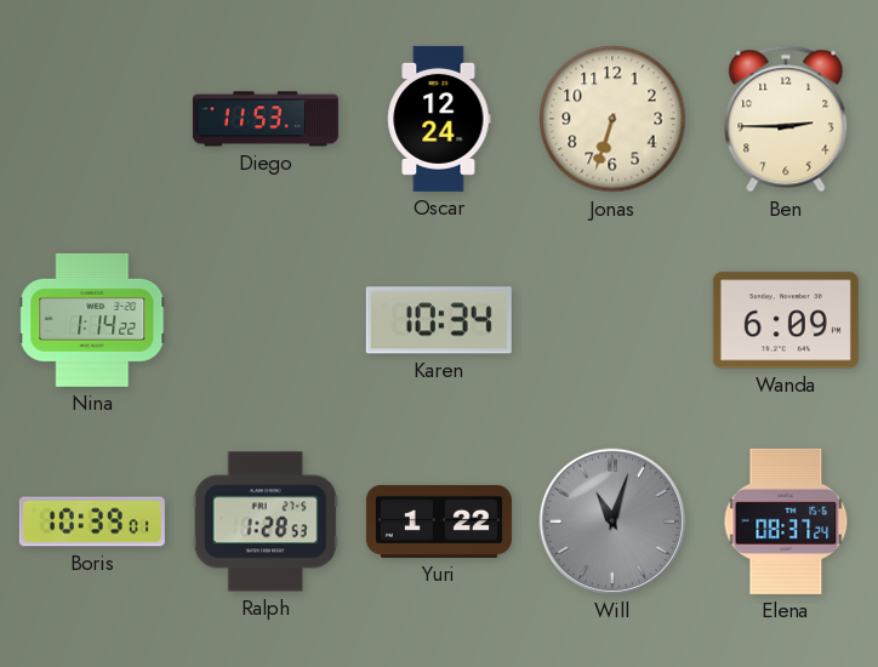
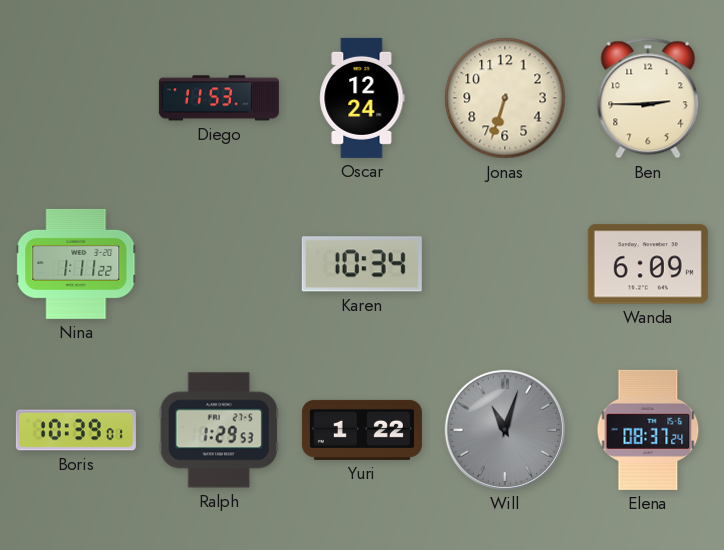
Nina: 1:14 -> 1:11 (76, 264)
Ralph: 1:28 -> 1:29 (219, 430)
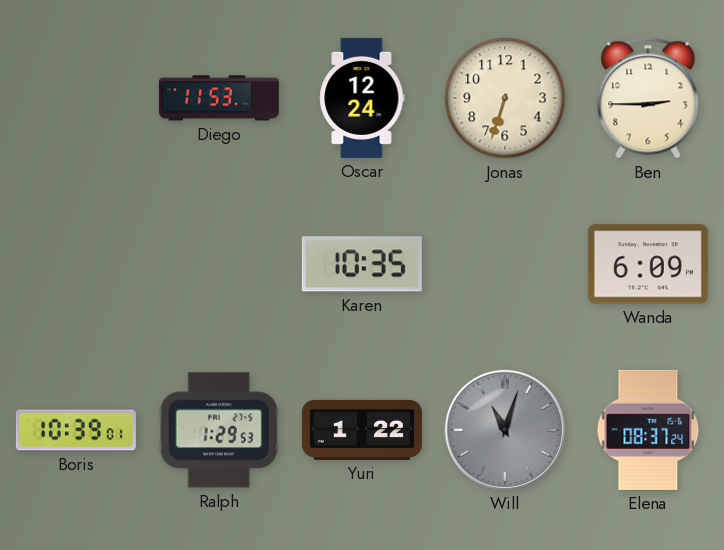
Nina: 1:11 -> none (76, 264)
Karen: 10:34 -> 10:35 (362, 264)
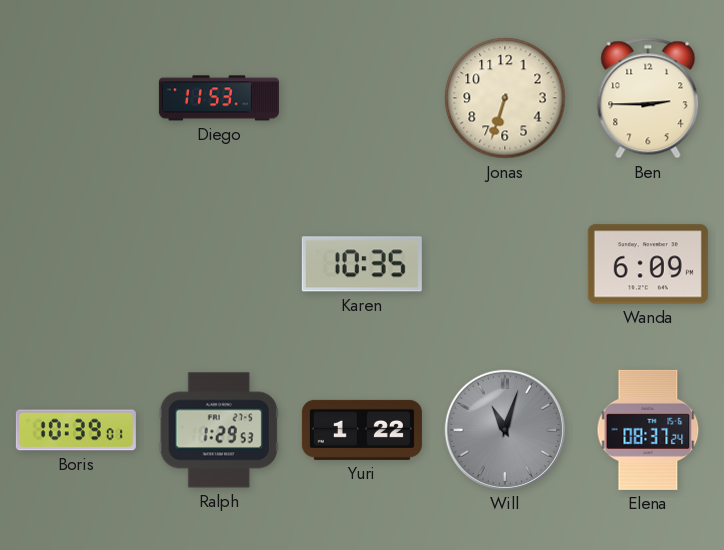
Oscar: 12:24 -> none (362, 98)
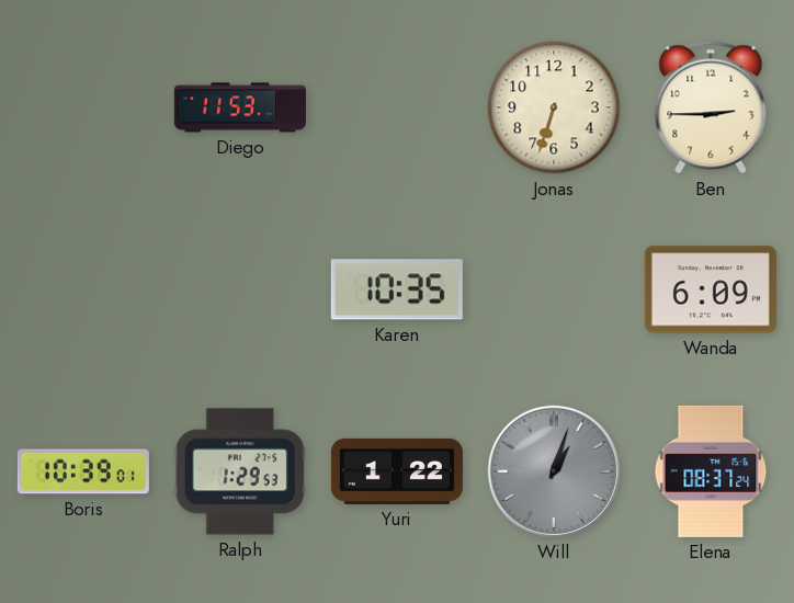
Will: 11:03 -> 1:03 (554, 471)
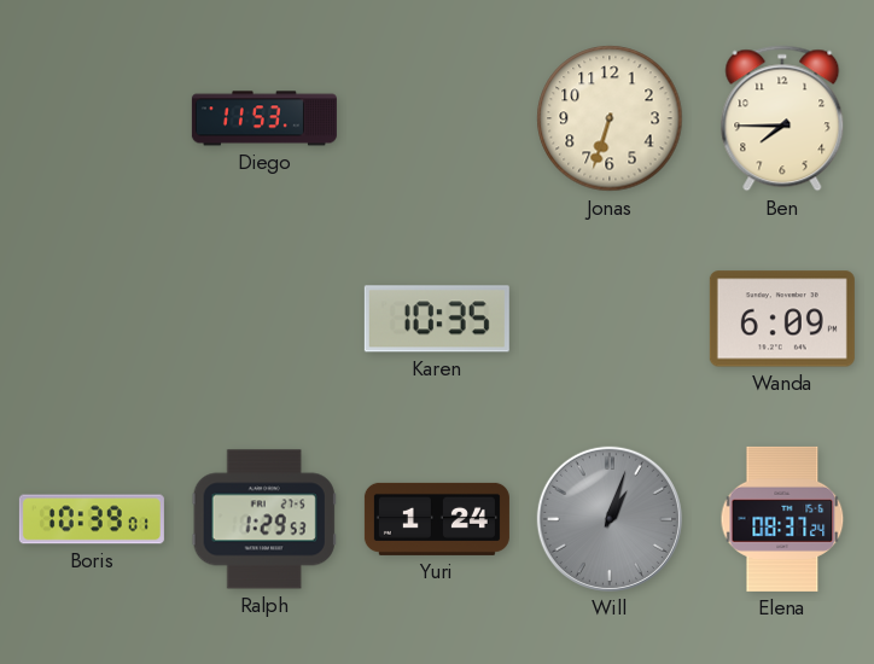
Ben: 2:45 -> 7:45 (782, 118)
Yuri: 1:22 -> 1:24 (437, 519)
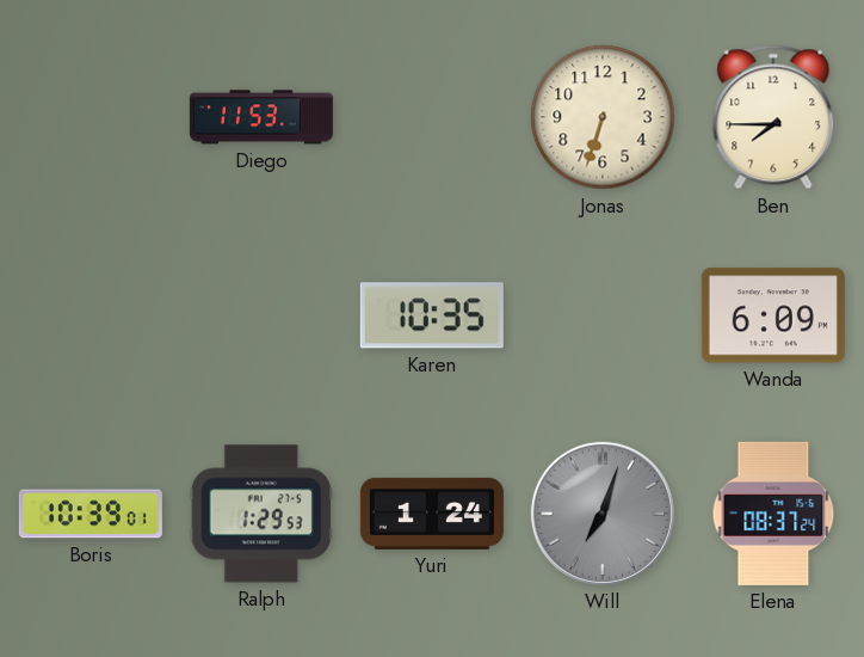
Will: 1:03 -> 7:03 (603, 514)
